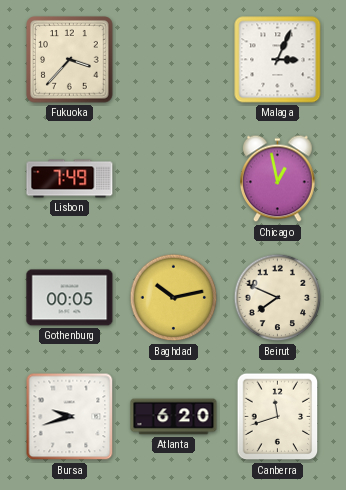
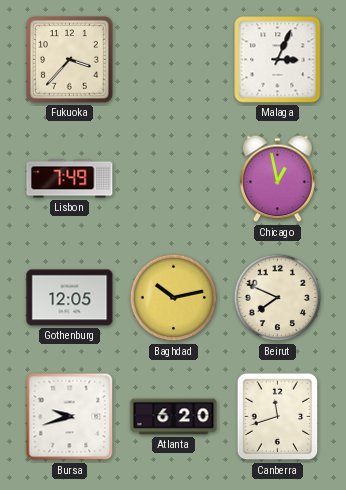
Gothenburg: 00:05 -> 12:05 (70, 298)
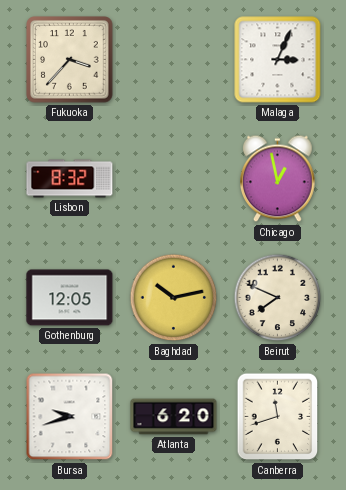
Lisbon: 7:49 -> 8:32 (70, 179)
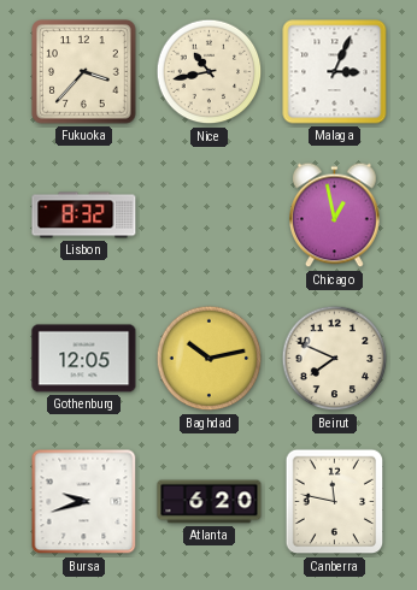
Nice: none -> 10:43 (210, 72)
Canberra: 11:42 -> 11:47 (335, 502)
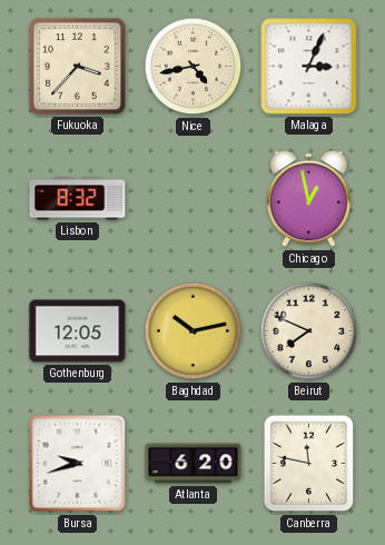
Nice: 10:43 -> 4:43 (194, 67)
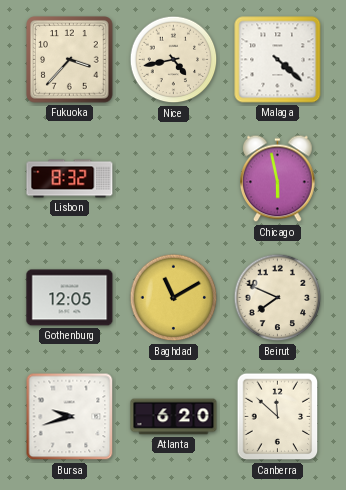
Malaga: 3:04 -> 4:22 (278, 60)
Chicago: 12:58 -> 5:58 (278, 179)
Baghdad: 10:13 -> 11:10 (174, 298)
Canberra: 11:47 -> 11:52 (278, 417)
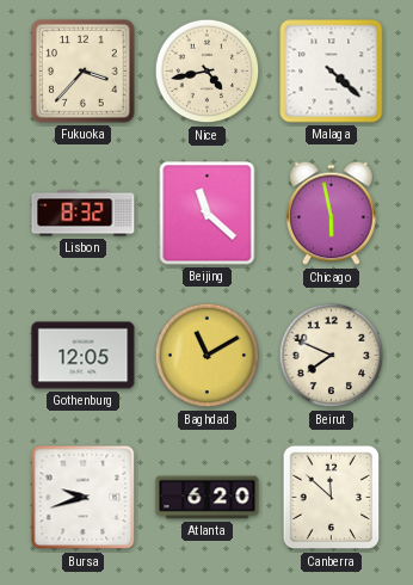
Beijing: none -> 11:22 (208, 214)
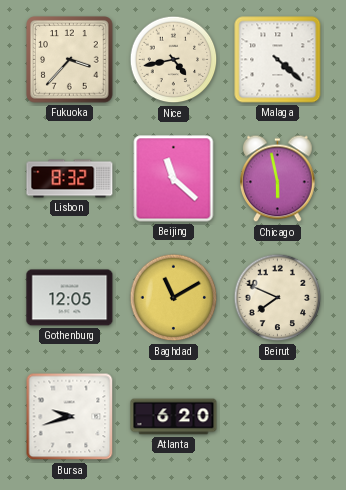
Canberra: 11:52 -> none (332, 498)
